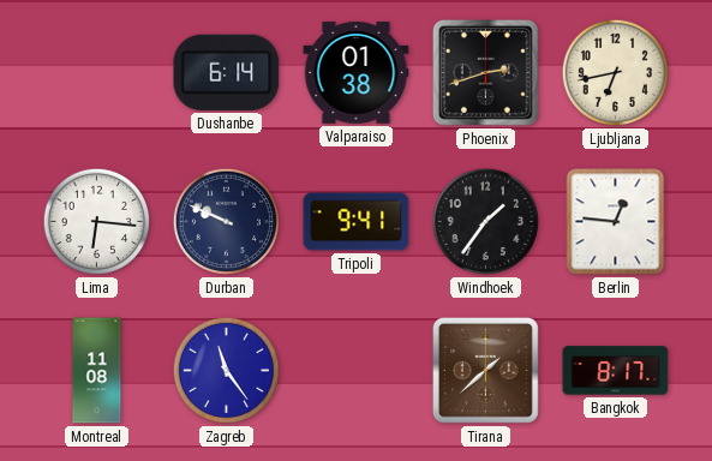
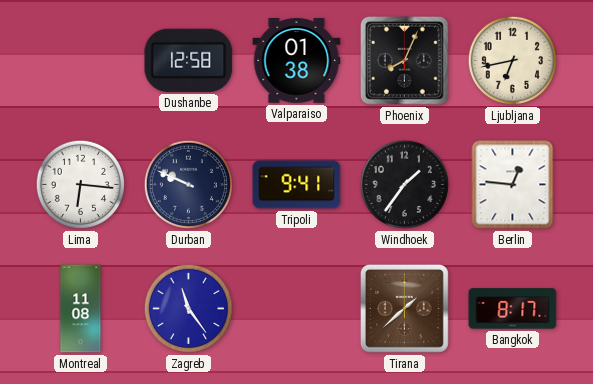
Dushanbe: 6:14 -> 12:58 (189, 60)
Phoenix: 2:42 -> 8:04 (404, 60)
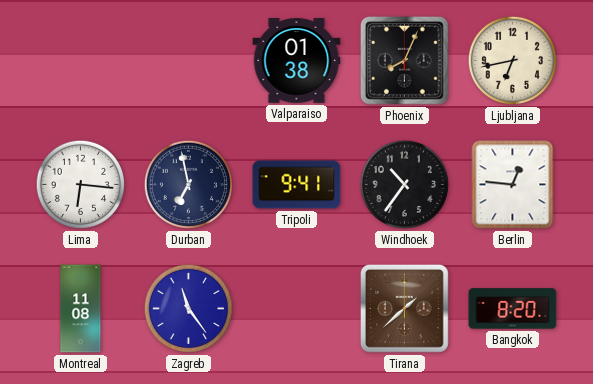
Dushanbe: 12:58 -> none (189, 60)
Durban: 9:49 -> 6:58 (188, 184)
Windhoek: 1:36 -> 10:36 (404, 184)
Bangkok: 8:17 -> 8:20 (513, 309)
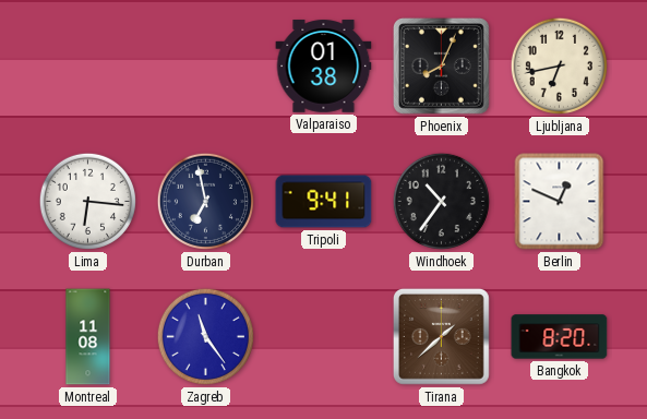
Berlin: 12:46 -> 12:49 (560, 202)
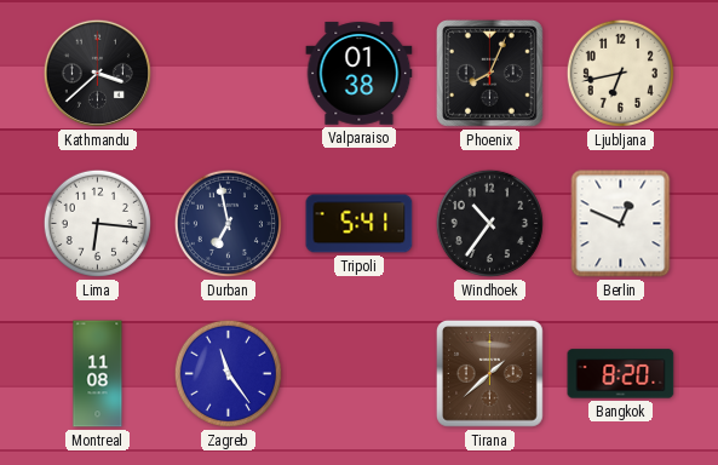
Kathmandu: none -> 3:38 (97, 73)
Tripoli: 9:41 -> 5:41 (360, 224)
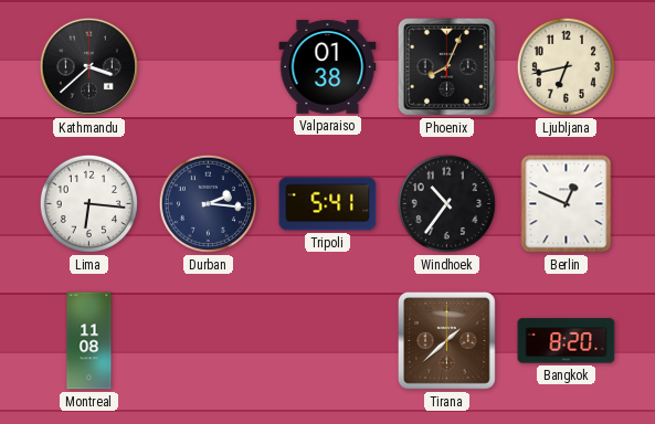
Durban: 6:58 -> 2:16 (208, 203)
Zagreb: 11:24 -> none (228, 373)
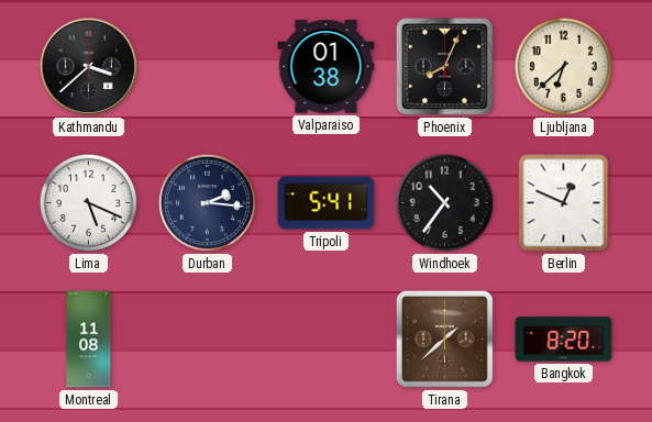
Ljubljana: 6:43 -> 6:38 (563, 66)
Lima: 6:16 -> 5:19 (88, 202)
